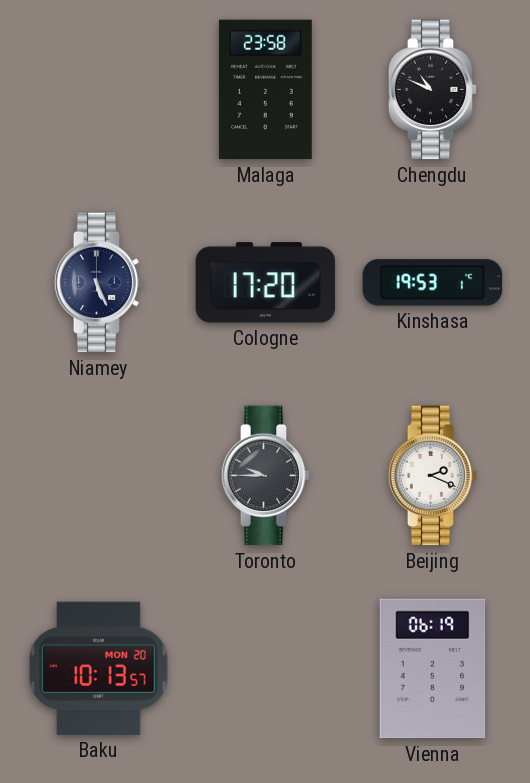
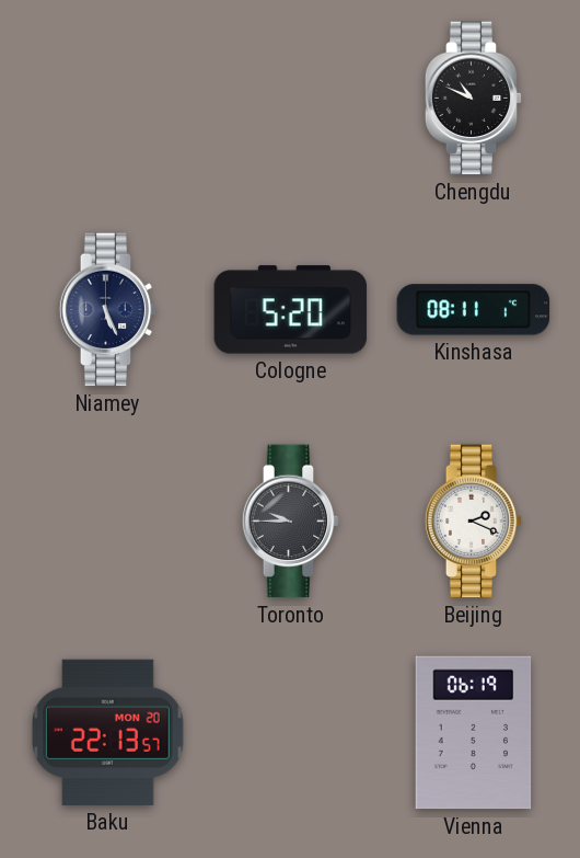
Malaga: 23:58 -> none (266, 90)
Cologne: 17:20 -> 5:20 (291, 310)
Kinshasa: 19:53 -> 08:11 (474, 310)
Baku: 10:13 -> 22:13 (108, 732)
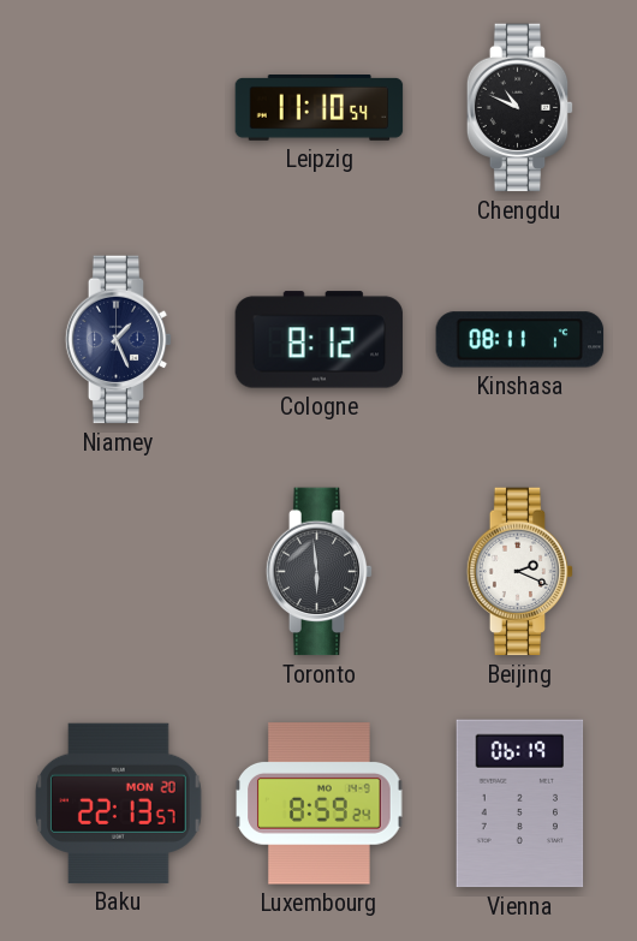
Leipzig: none -> 11:10 (320, 108)
Niamey: 5:26 -> 1:26 (119, 340)
Cologne: 5:20 -> 8:12 (320, 340)
Toronto: 9:45 -> 5:59 (320, 572)
Luxembourg: none -> 8:59 (320, 804)
